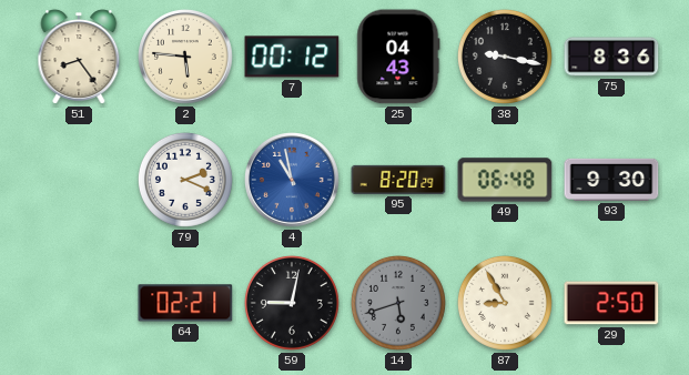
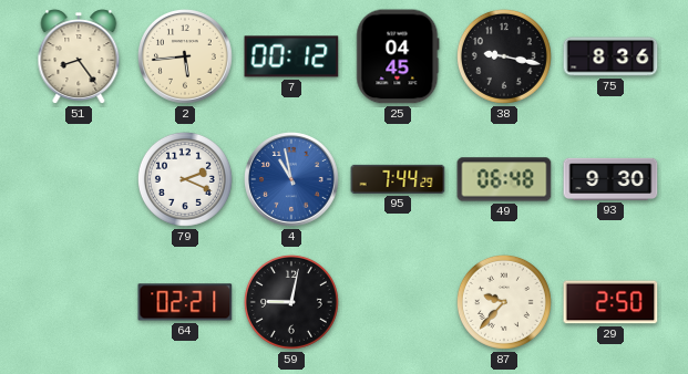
2: 5:46 -> 5:44 (186, 58)
25: 04:43 -> 04:45 (398, 56)
95: 8:20 -> 7:44 (398, 179)
14: 5:42 -> none (398, 303)
87: 8:55 -> 9:37 (504, 302)
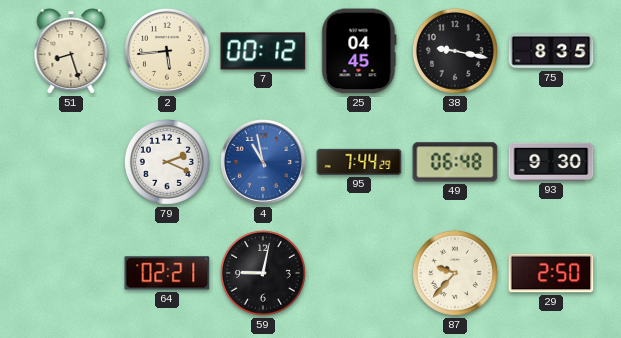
51: 8:24 -> 8:27 (71, 51)
75: 8:36 -> 8:35 (551, 51)
